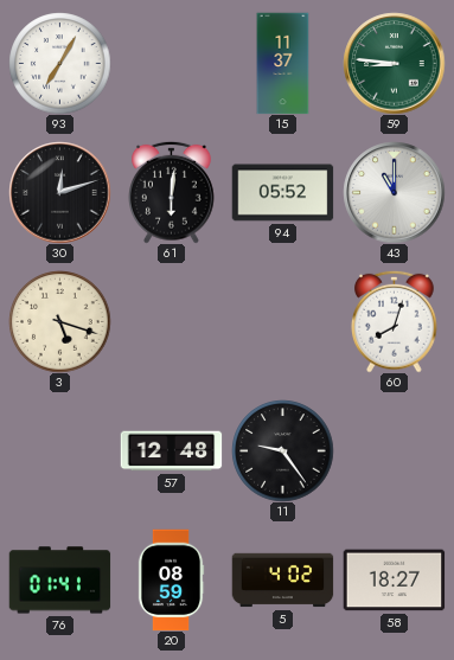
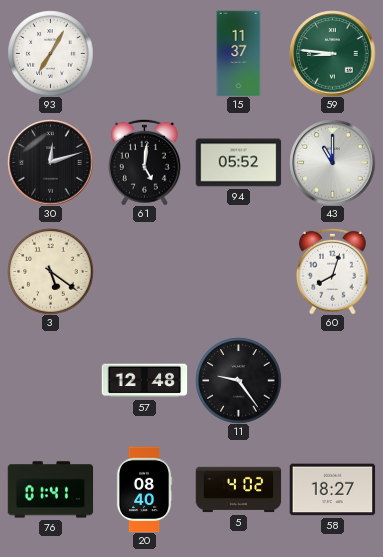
61: 6:01 -> 5:01 (145, 162)
3: 5:18 -> 5:21 (50, 271)
20: 08:59 -> 08:40 (144, 489)
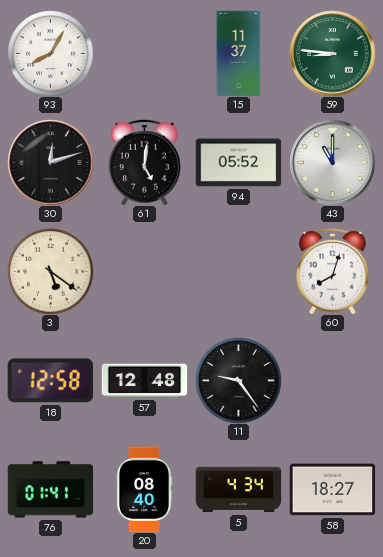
93: 7:05 -> 8:05 (50, 53)
18: none -> 12:58 (50, 381)
5: 4:02 -> 4:34 (238, 490)
